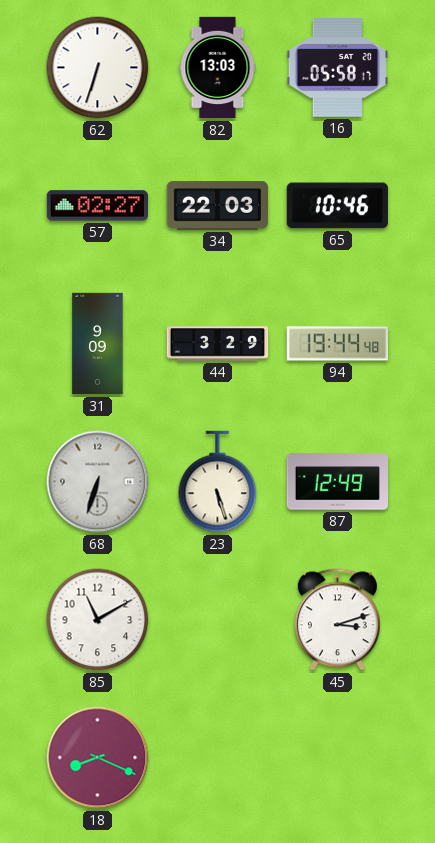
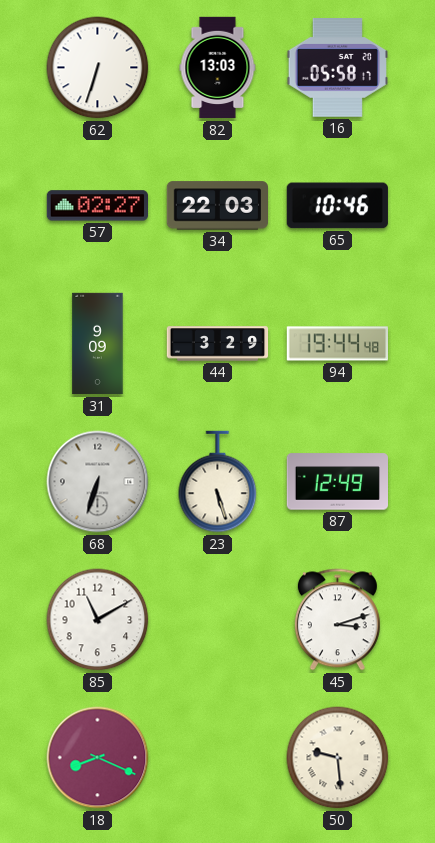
50: none -> 9:29 (338, 758)
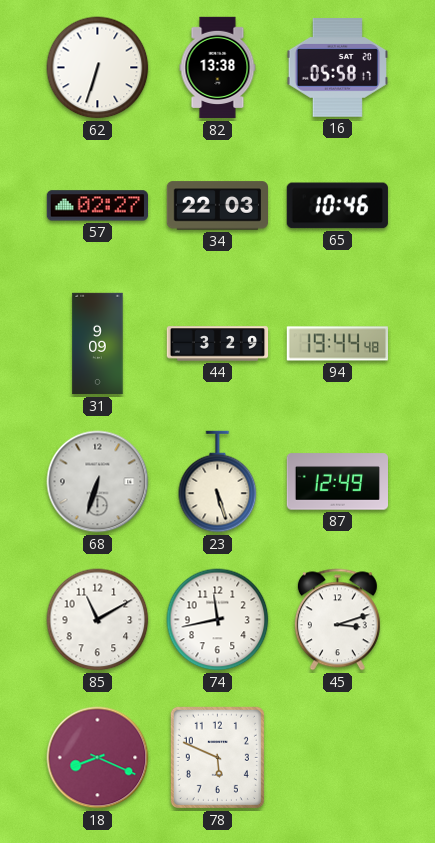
82: 13:03 -> 13:38 (218, 68)
74: none -> 11:43 (218, 620)
78: none -> 5:49 (217, 757)
50: 9:29 -> none (338, 758)
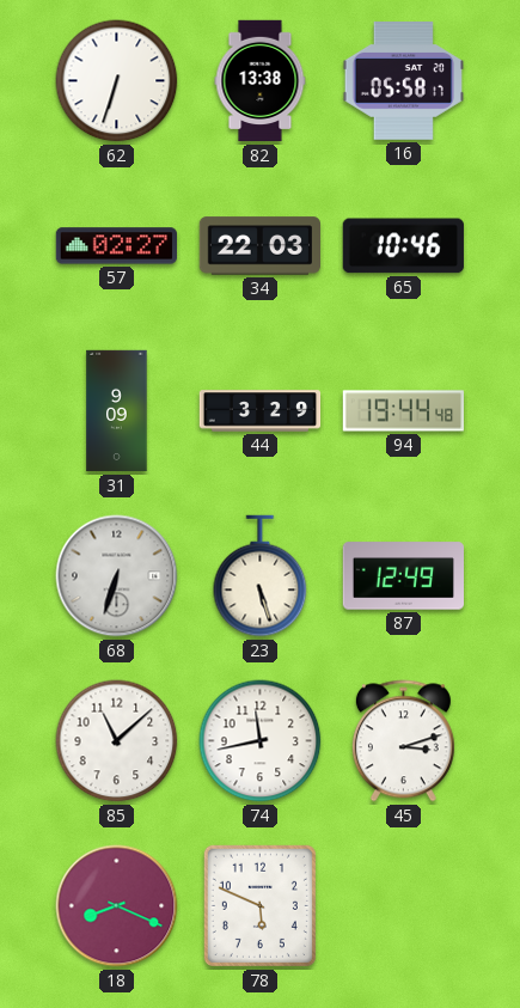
85: 11:10 -> 11:08 (117, 741)
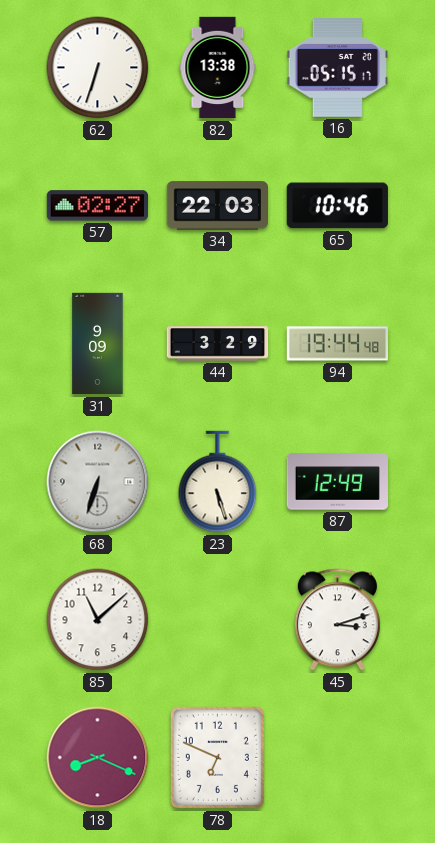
16: 05:58 -> 05:15 (337, 68)
74: 11:43 -> none (261, 741)
78: 5:49 -> 6:49 (217, 757)
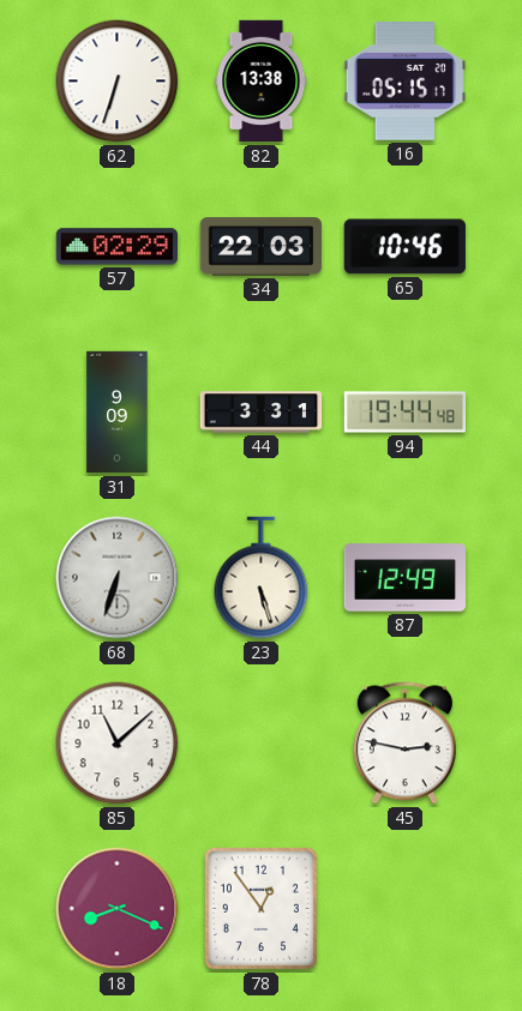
57: 02:27 -> 02:29 (116, 247)
44: 3:29 -> 3:31 (262, 413)
45: 3:12 -> 2:47 (404, 744)
78: 6:49 -> 12:54 (260, 908)
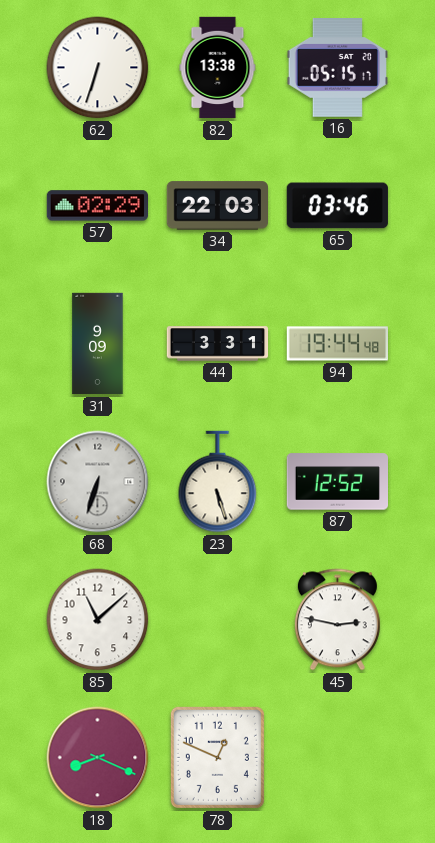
65: 10:46 -> 03:46 (337, 206)
87: 12:49 -> 12:52 (337, 482)
78: 12:54 -> 12:49 (217, 757)
